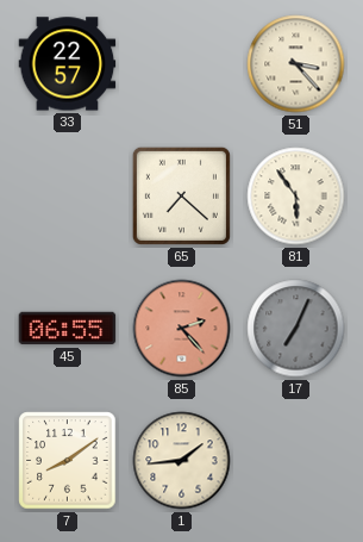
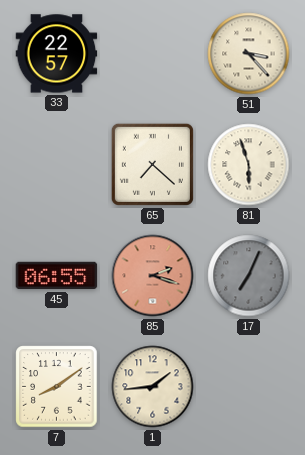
81: 5:54 -> 5:57 (249, 165)
85: 2:23 -> 2:18 (153, 276)
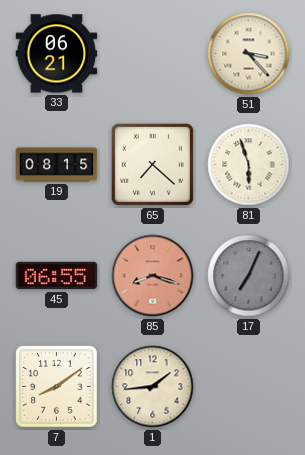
33: 22:57 -> 06:21 (57, 54)
19: none -> 08:15 (57, 165)
85: 2:18 -> 8:18 (153, 276)
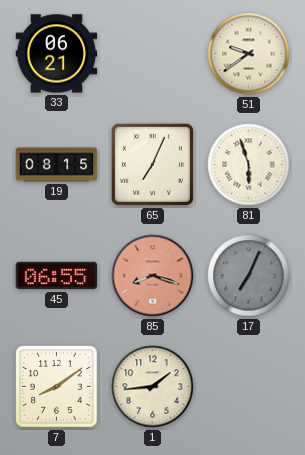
51: 3:23 -> 9:39 (249, 54)
65: 7:22 -> 7:04 (152, 164)
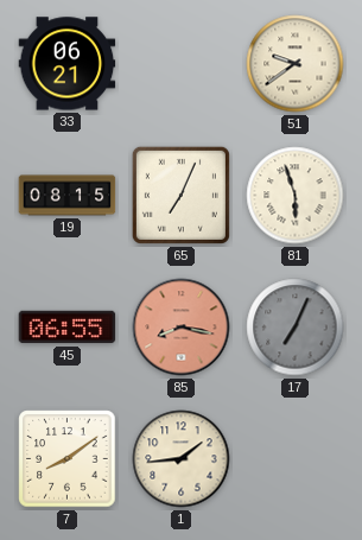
85: 8:18 -> 8:17 (182, 328)
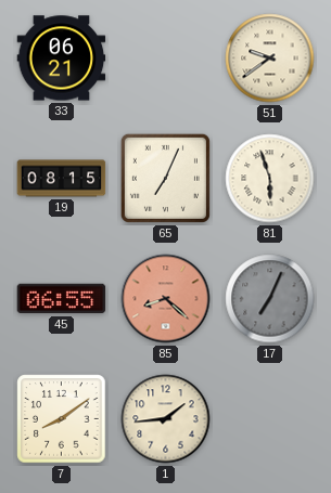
85: 8:17 -> 8:22 (166, 299)
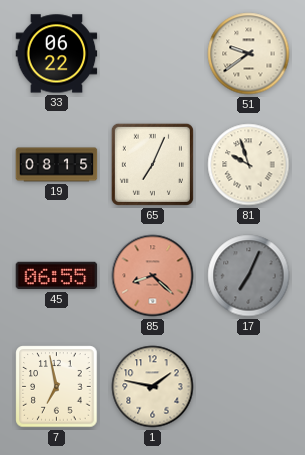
33: 06:21 -> 06:22 (57, 54)
81: 5:57 -> 9:57 (249, 165)
7: 8:09 -> 6:58 (57, 387)
1: 1:44 -> 1:47 (153, 387)
